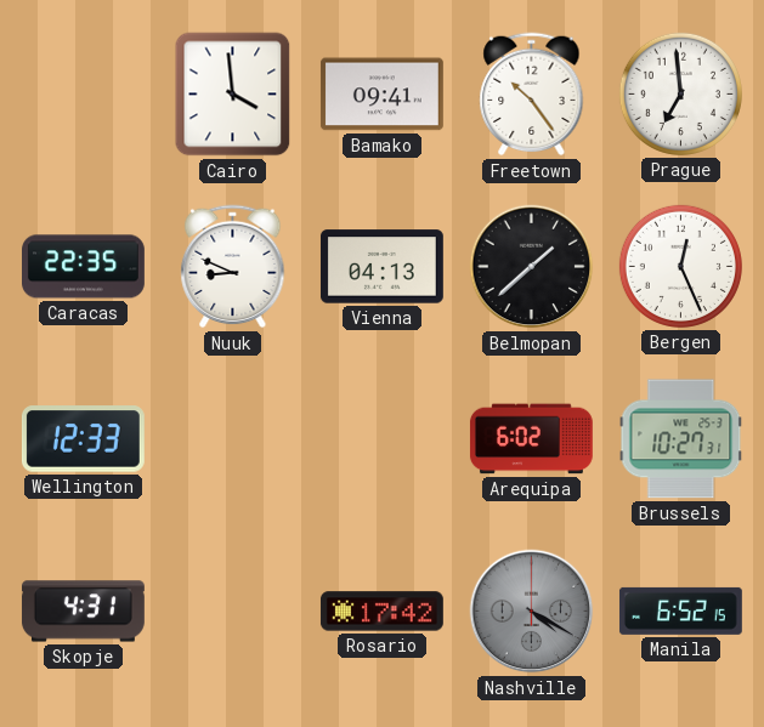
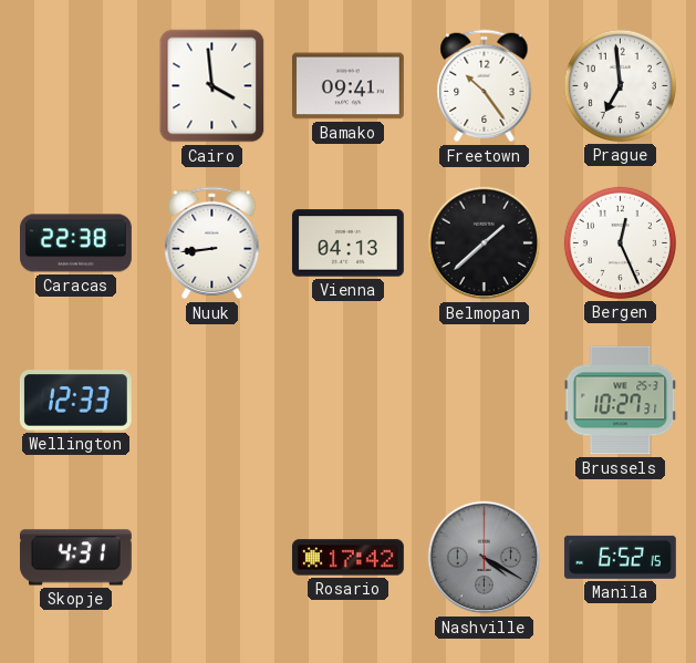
Caracas: 22:35 -> 22:38 (76, 244)
Nuuk: 8:49 -> 8:44 (212, 244)
Arequipa: 6:02 -> none (531, 439)
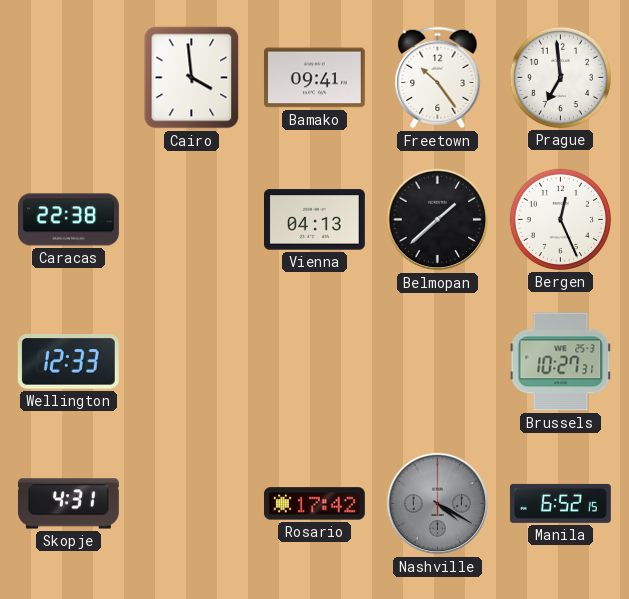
Nuuk: 8:44 -> none (212, 244)
